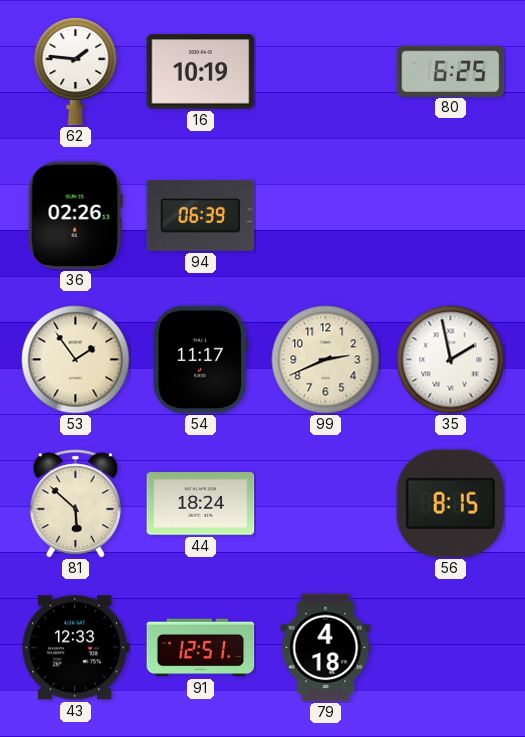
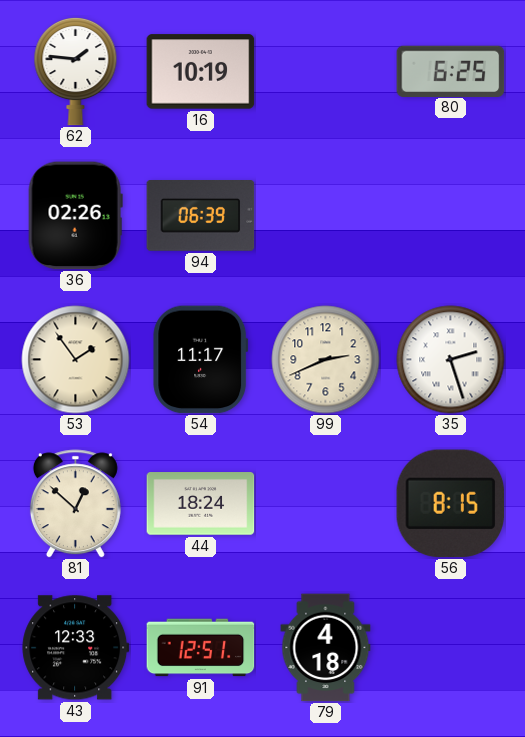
35: 1:58 -> 2:27 (451, 360)
81: 5:52 -> 12:52 (75, 504)
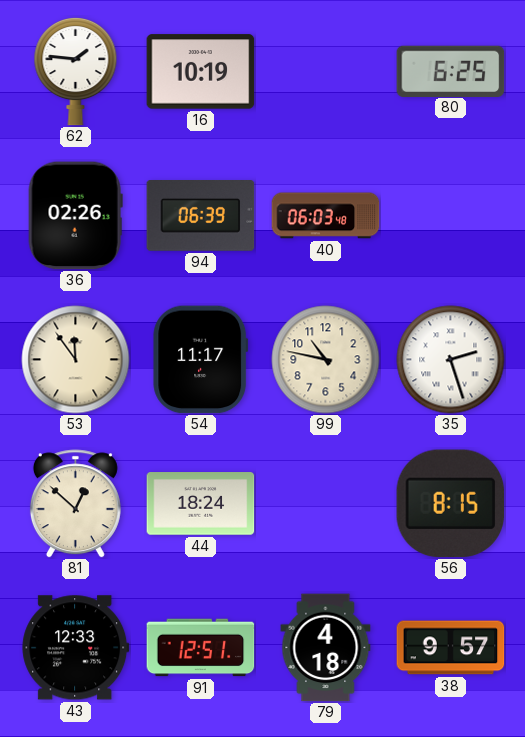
40: none -> 06:03 (326, 216)
53: 1:54 -> 11:54 (76, 360)
99: 2:41 -> 10:47 (326, 360)
38: none -> 9:57 (451, 648)
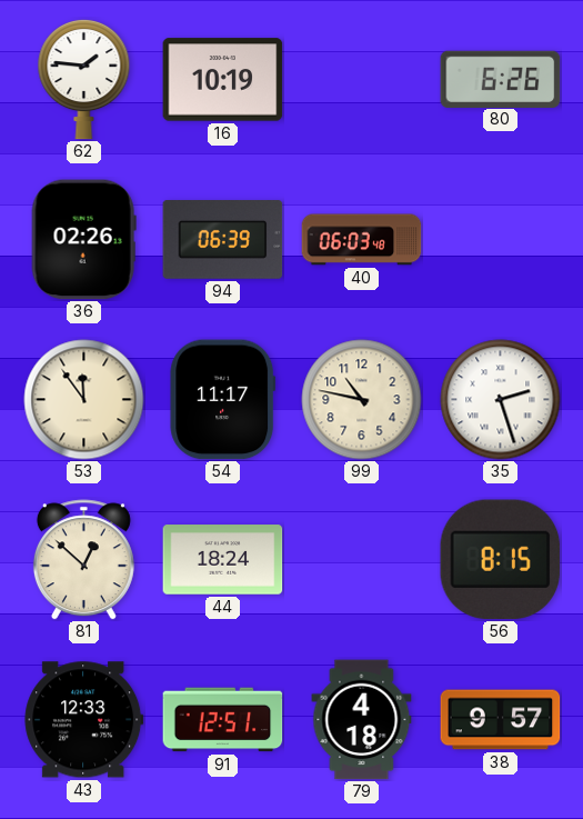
80: 6:25 -> 6:26 (501, 79)
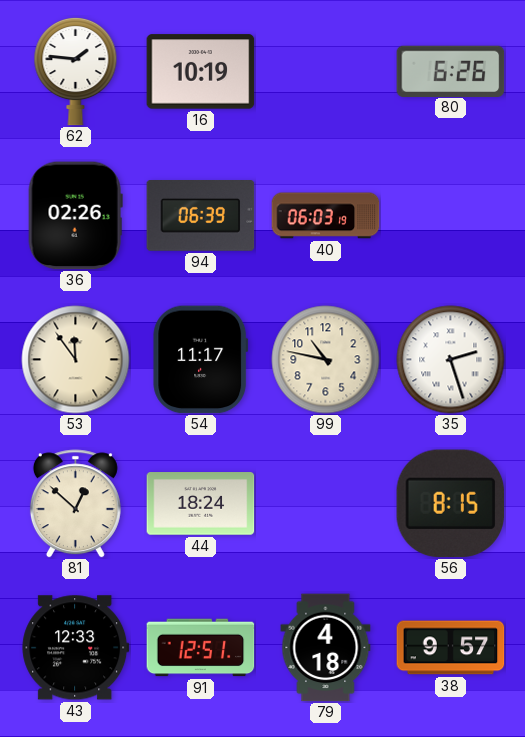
40: 06:03:48 -> 06:03:19 (326, 216)
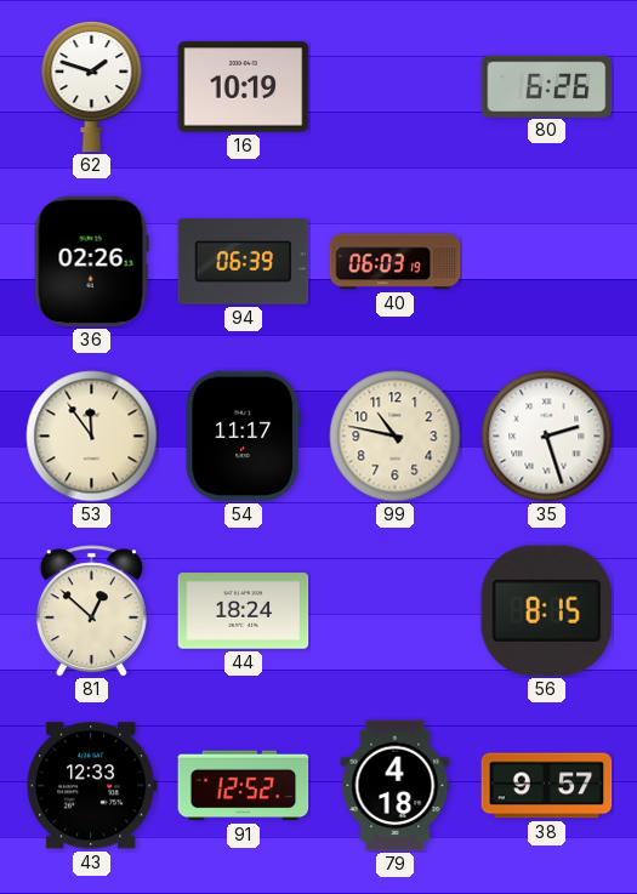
62: 1:46 -> 1:48 (92, 86)
91: 12:51 -> 12:52 (244, 786)
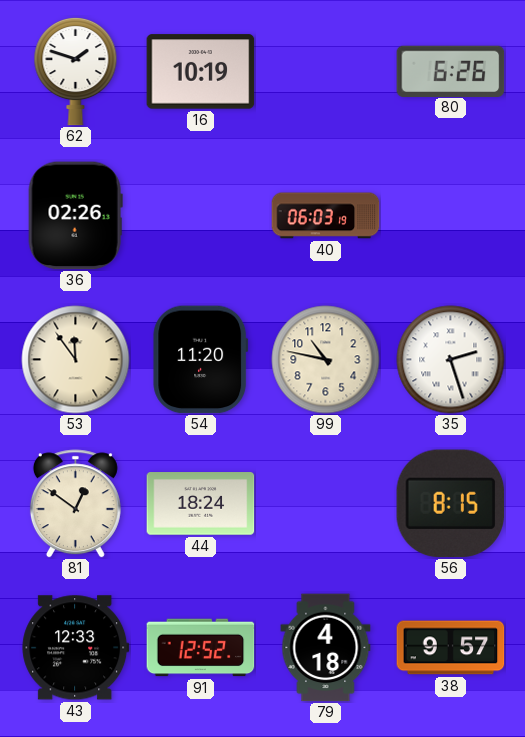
94: 06:39 -> none (244, 262)
54: 11:17 -> 11:20 (201, 360)
81: 12:52 -> 12:51 (75, 504)
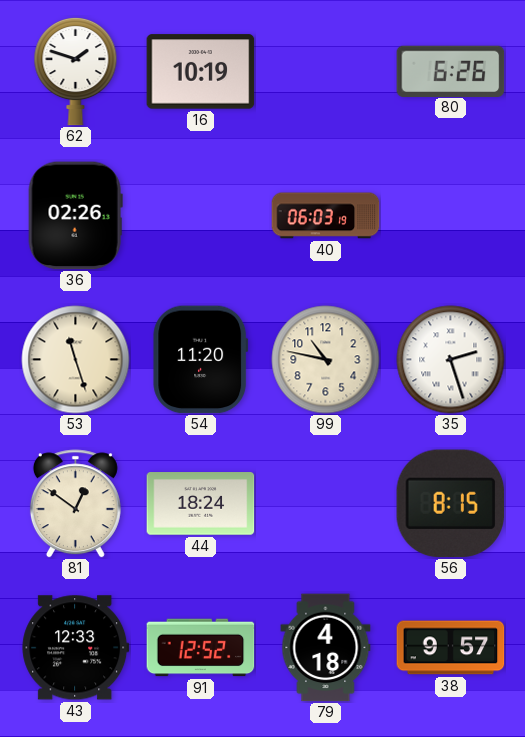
53: 11:54 -> 11:27 (76, 360)
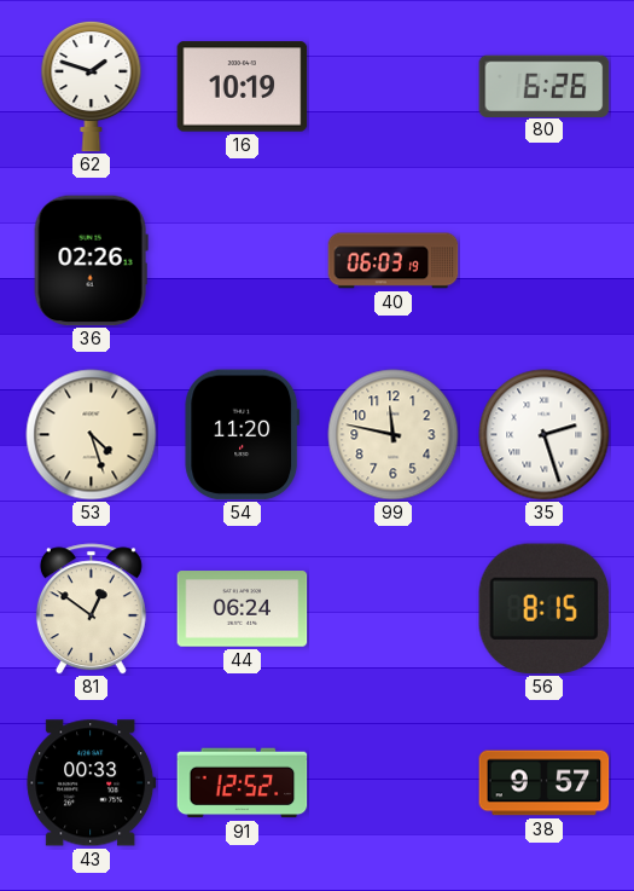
53: 11:27 -> 4:27 (92, 435)
99: 10:47 -> 11:47 (394, 435)
44: 18:24 -> 06:24 (243, 609)
43: 12:33 -> 00:33 (92, 783)
79: 4:18 -> none (326, 648)
